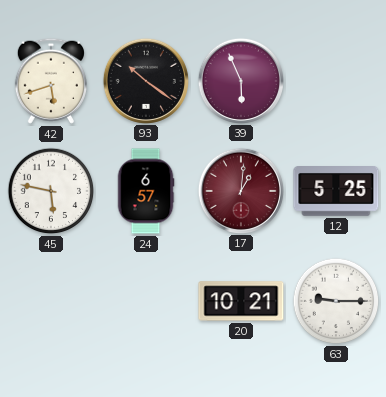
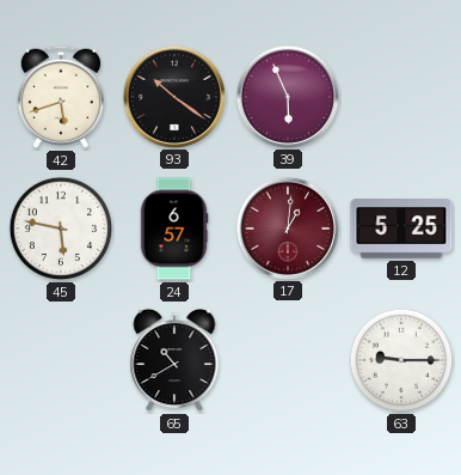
65: none -> 10:40 (174, 360)
20: 10:21 -> none (241, 301)
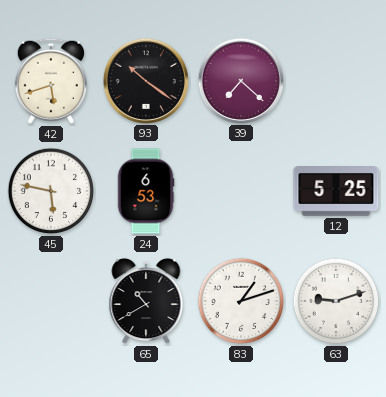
39: 5:56 -> 7:22 (240, 80)
24: 6:57 -> 6:53 (146, 191)
17: 1:01 -> none (287, 227)
83: none -> 1:12 (241, 301)
63: 9:15 -> 9:12 (336, 301)
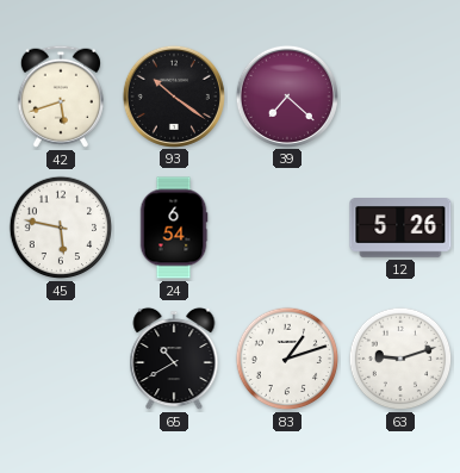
24: 6:53 -> 6:54 (174, 228)
12: 5:25 -> 5:26 (400, 229)
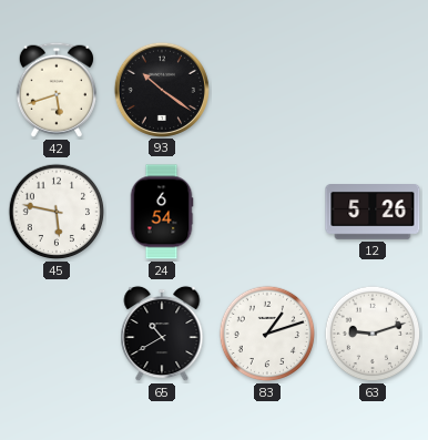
39: 7:22 -> none (286, 95)
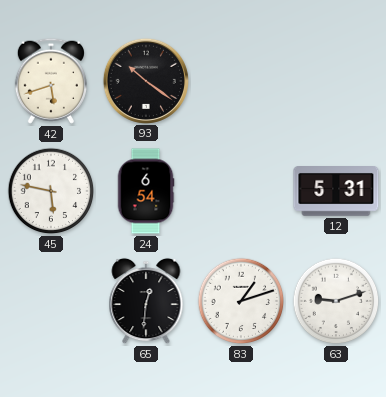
12: 5:26 -> 5:31 (336, 192)
65: 10:40 -> 12:31 (146, 301)
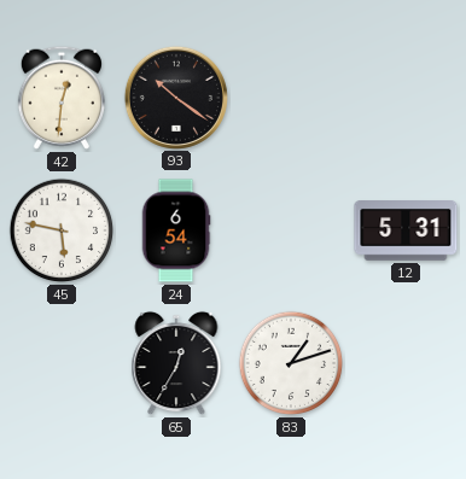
42: 5:42 -> 12:31 (62, 98)
65: 12:31 -> 12:35 (176, 363)
63: 9:12 -> none (336, 301)
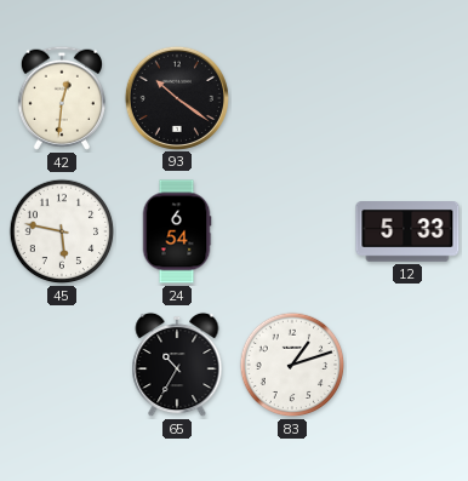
12: 5:31 -> 5:33 (407, 233)
65: 12:35 -> 10:35 (177, 365)
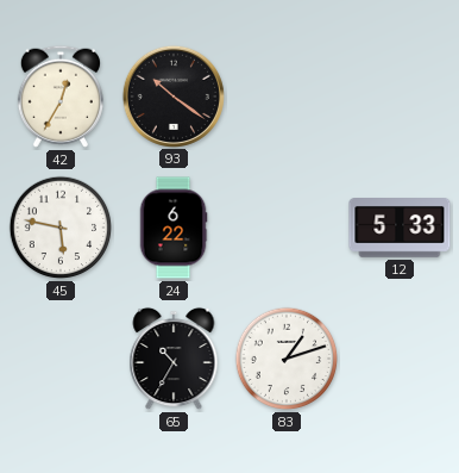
42: 12:31 -> 12:35 (61, 97)
24: 6:54 -> 6:22 (174, 228)
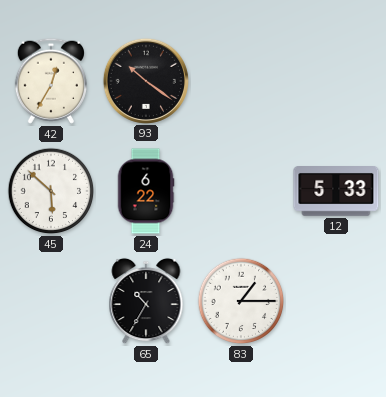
45: 5:47 -> 5:52 (51, 191)
83: 1:12 -> 1:15 (241, 301)
